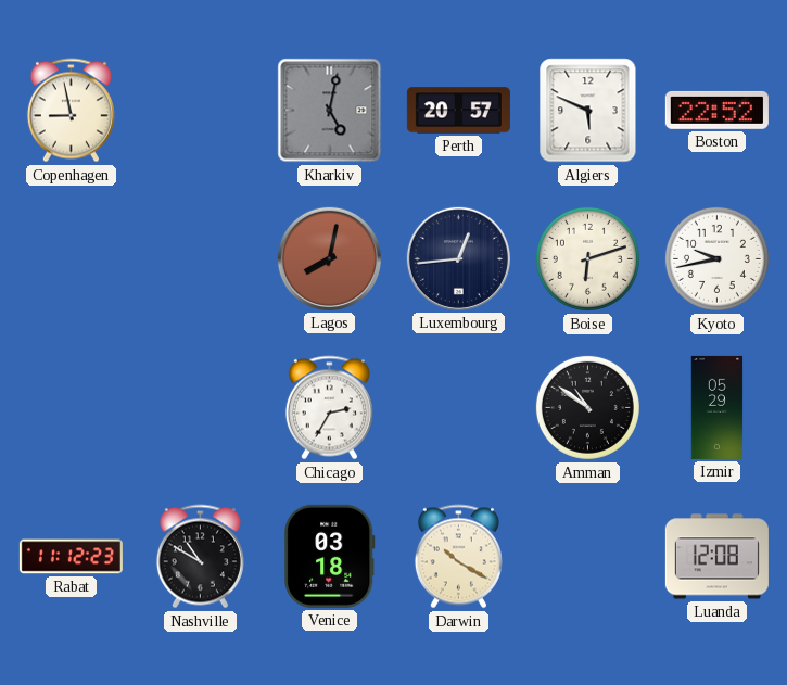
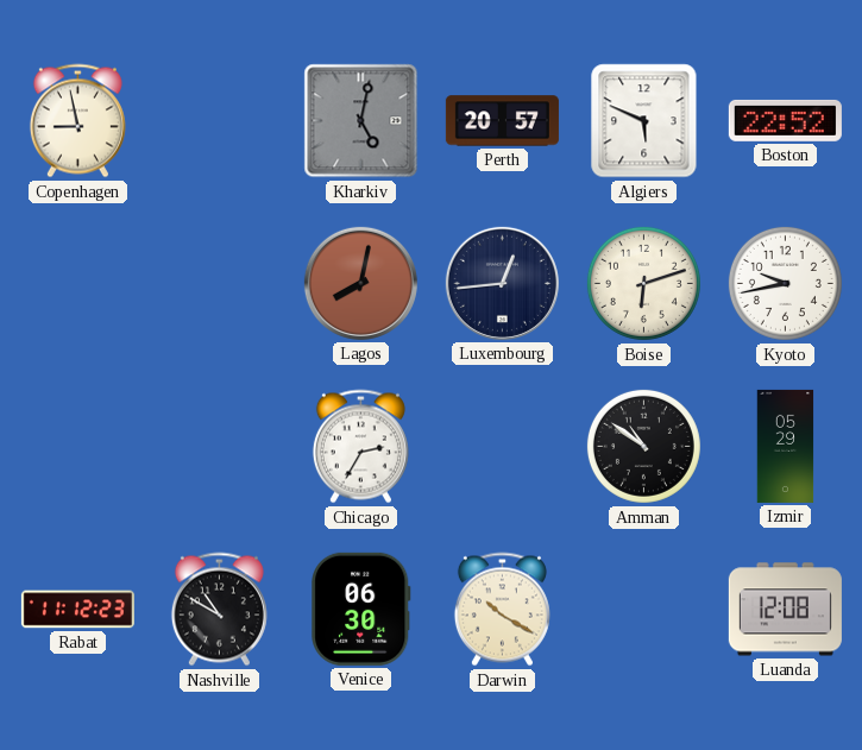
Venice: 03:18 -> 06:30 (361, 609)
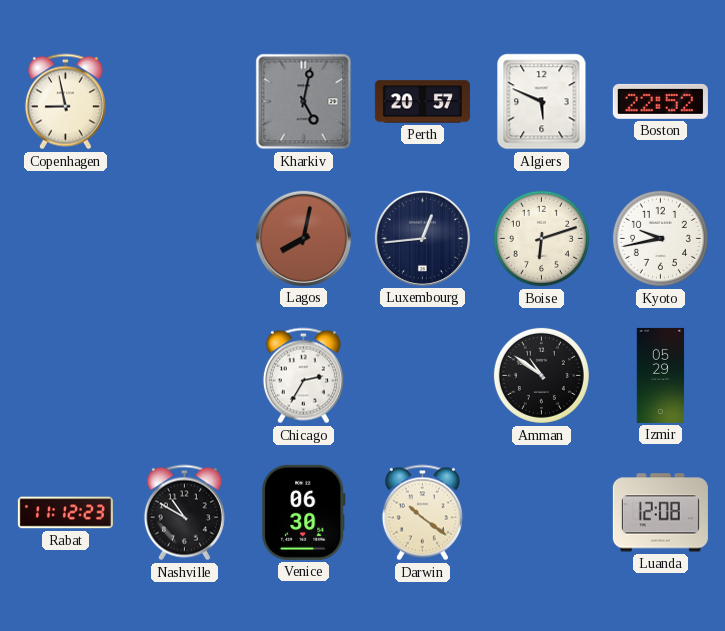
Darwin: 10:20 -> 10:21 (422, 513)
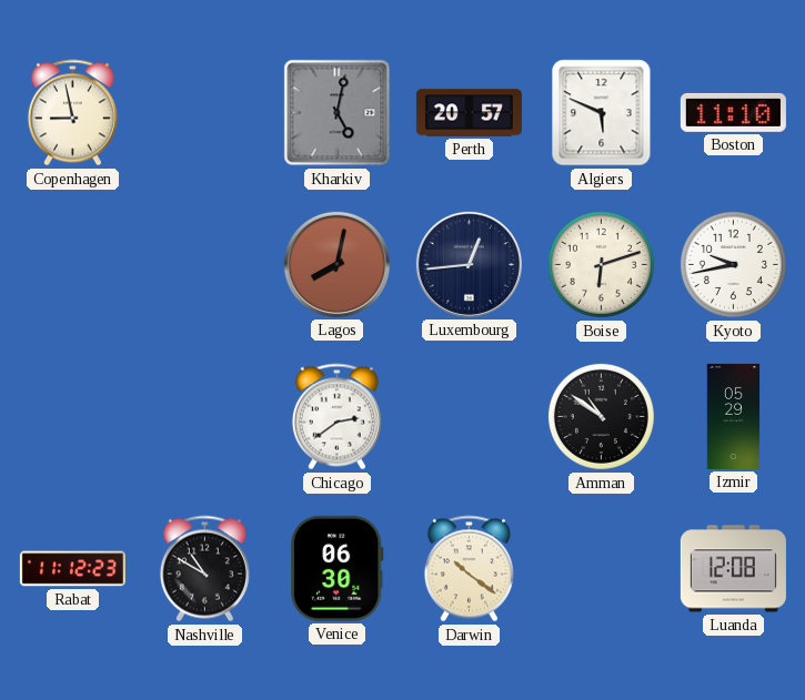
Boston: 22:52 -> 11:10 (733, 112)
Chicago: 2:35 -> 2:39 (336, 417)
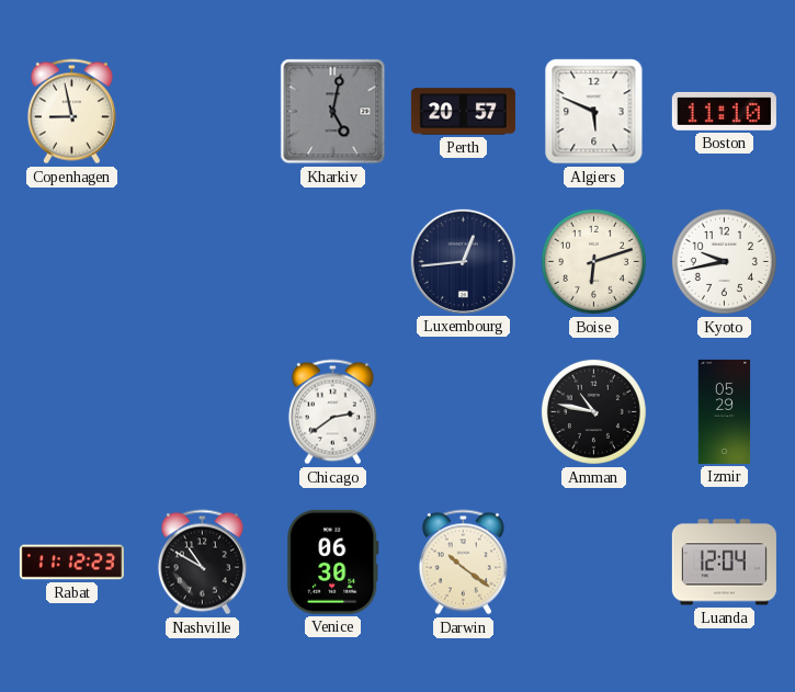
Lagos: 8:02 -> none (336, 264)
Amman: 10:51 -> 10:47 (593, 411)
Luanda: 12:08 -> 12:04 (724, 563)
